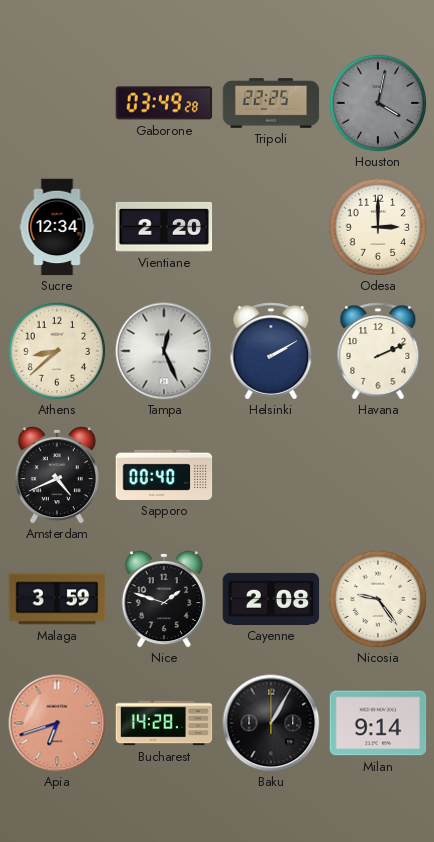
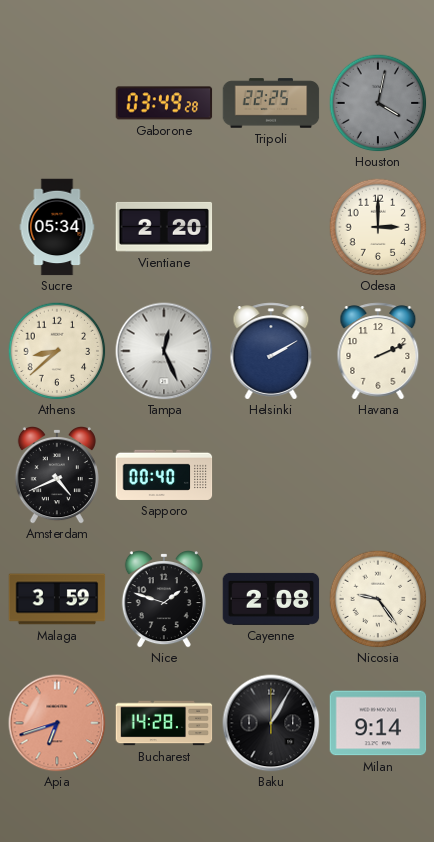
Sucre: 12:34 -> 05:34 (57, 227)
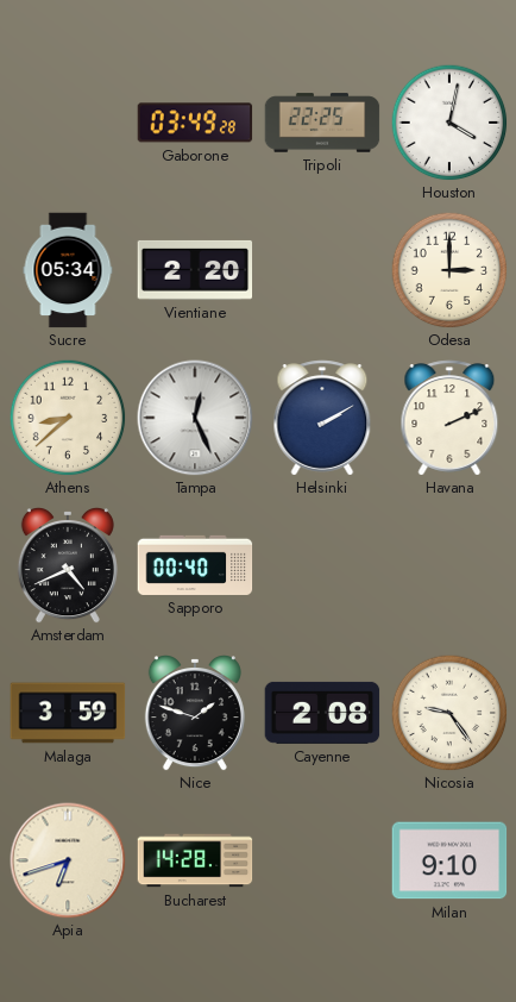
Houston dial: grey -> white (449, 123)
Apia dial: salmon -> cream (68, 860)
Baku: 1:05 -> none (271, 723)
Milan: 9:14 -> 9:10 (449, 860)
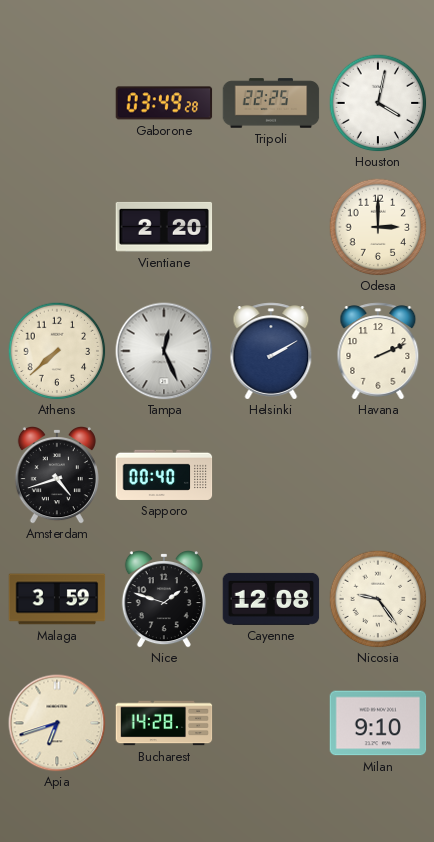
Sucre: 05:34 -> none (68, 270)
Athens: 8:38 -> 7:38 (57, 351)
Amsterdam: 4:41 -> 4:42 (57, 476)
Cayenne: 2:08 -> 12:08 (271, 599)
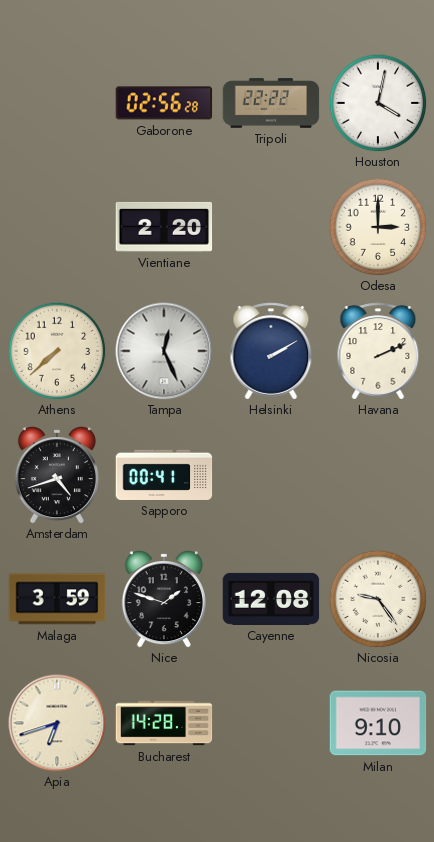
Gaborone: 03:49 -> 02:56 (164, 103)
Tripoli: 22:25 -> 22:22 (271, 103)
Sapporo: 00:40 -> 00:41 (164, 475)
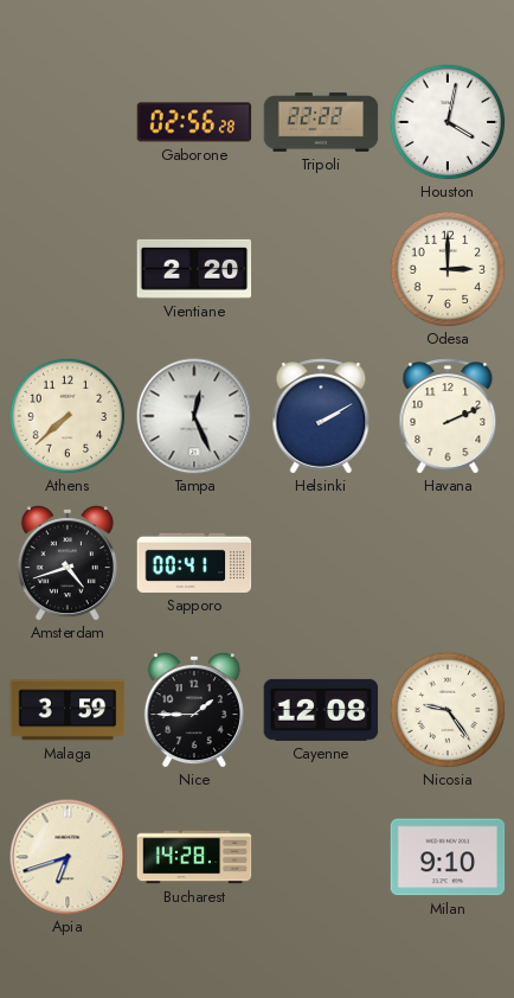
Nice: 1:48 -> 1:45 (194, 711)
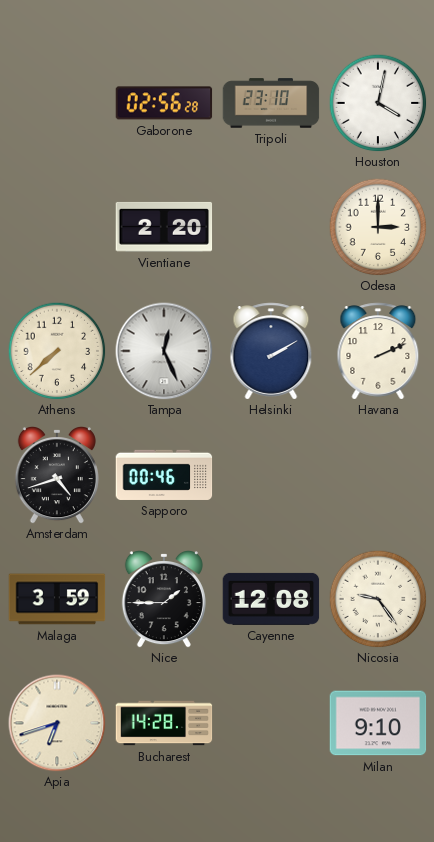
Tripoli: 22:22 -> 23:10 (271, 103)
Sapporo: 00:41 -> 00:46 (164, 475)
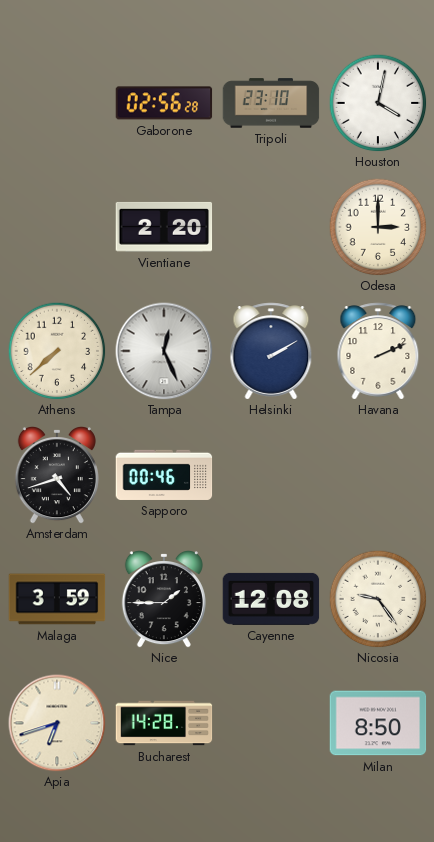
Milan: 9:10 -> 8:50 (378, 723)
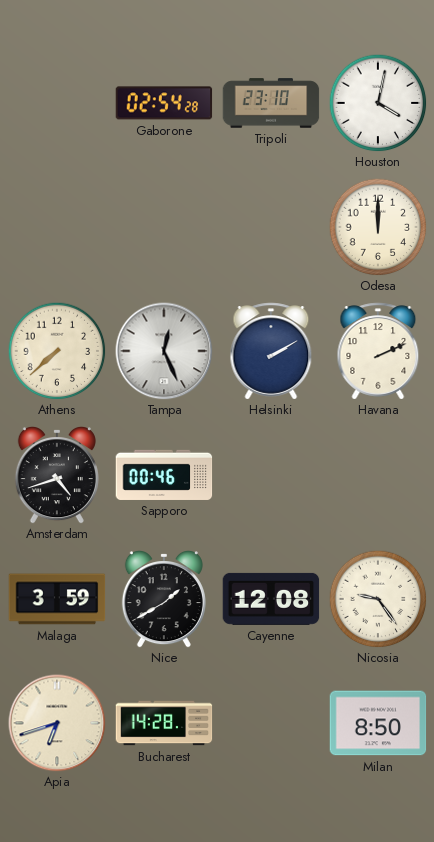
Gaborone: 02:56 -> 02:54 (164, 103)
Vientiane: 2:20 -> none (164, 227)
Odesa: 3:00 -> 12:00 (378, 227)
Nice: 1:45 -> 1:40 (164, 600)
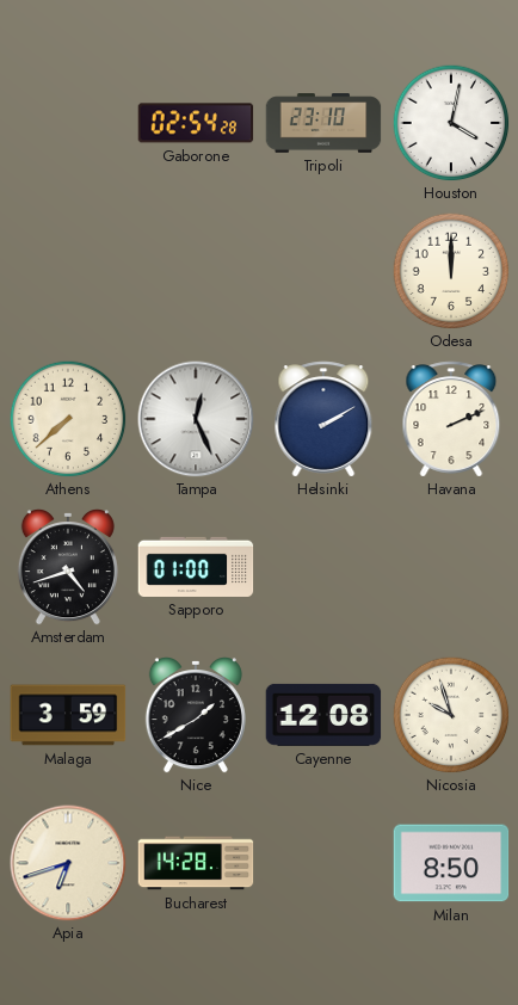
Sapporo: 00:46 -> 01:00 (196, 567)
Nicosia: 9:24 -> 9:57 (451, 715)
